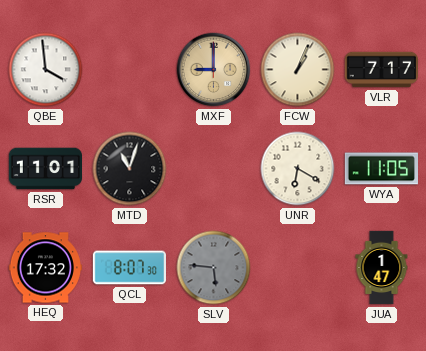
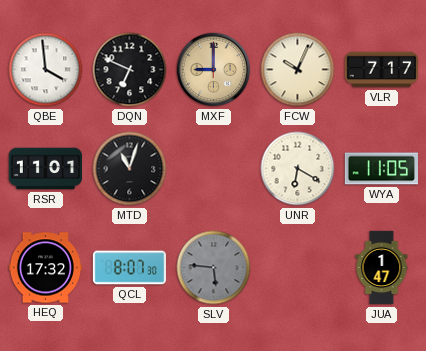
DQN: none -> 6:49 (130, 70)
FCW: 1:04 -> 10:04 (298, 70)
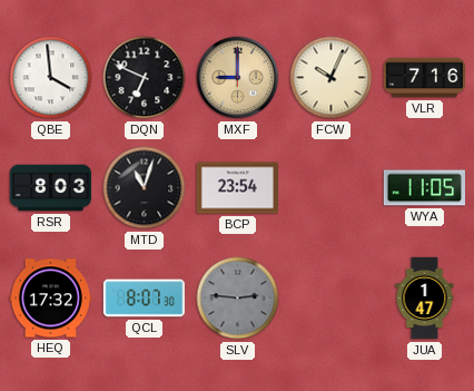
VLR: 7:17 -> 7:16 (424, 78)
RSR: 11:01 -> 8:03 (51, 188)
BCP: none -> 23:54 (237, 188)
UNR: 6:20 -> none (298, 169)
SLV: 5:46 -> 2:46 (238, 299)
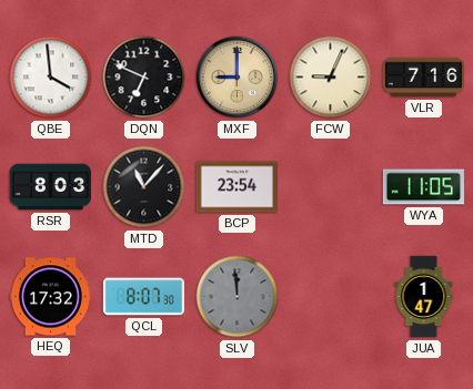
FCW: 10:04 -> 9:04 (331, 78)
MTD: 11:03 -> 11:07 (144, 187)
SLV: 2:46 -> 11:59 (238, 297)
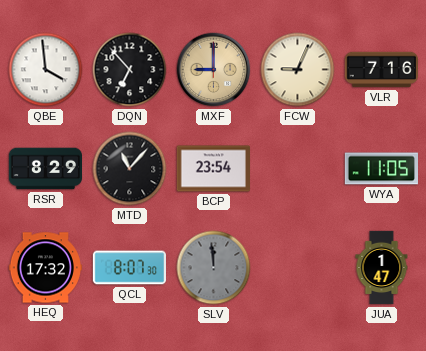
DQN: 6:49 -> 6:53 (130, 70)
RSR: 8:03 -> 8:29 (46, 169)
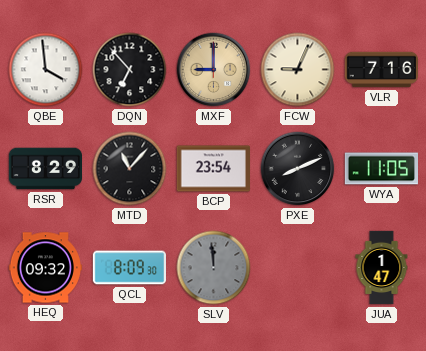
PXE: none -> 8:11 (298, 169)
HEQ: 17:32 -> 09:32 (45, 268)
QCL: 8:07 -> 8:09 (129, 268)
